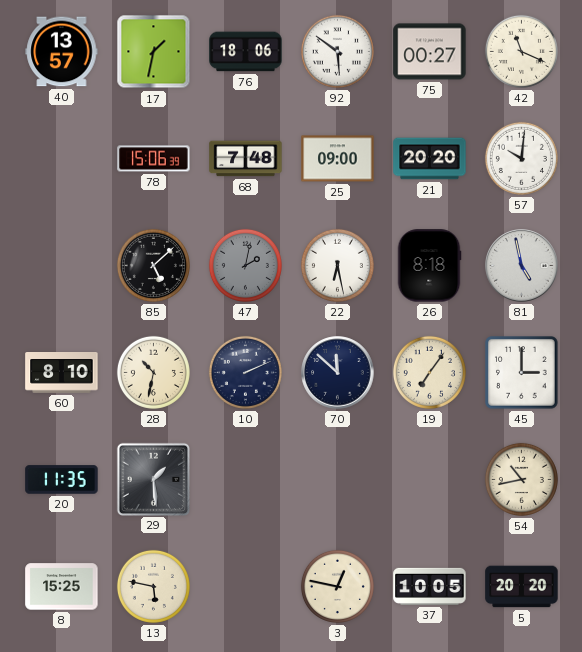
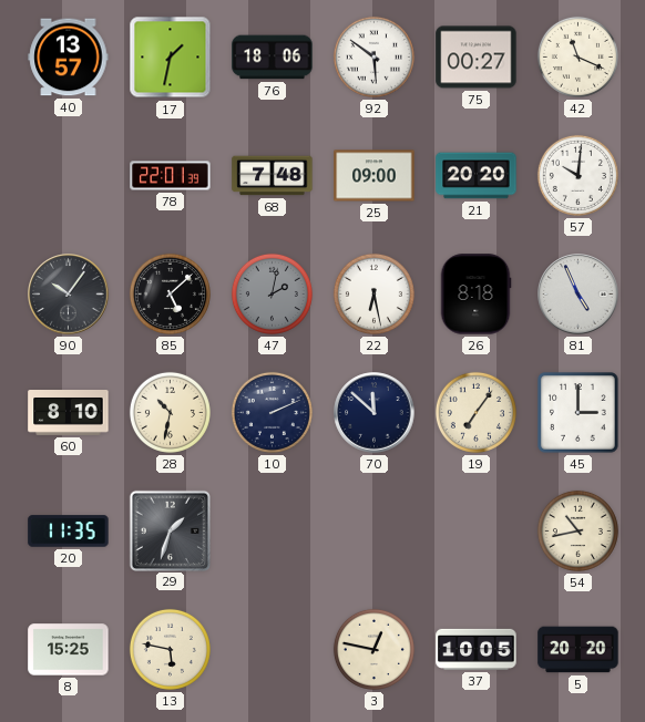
78: 15:06 -> 22:01 (171, 176)
90: none -> 10:06 (69, 295)
81: 4:58 -> 4:56 (579, 295)
29: 1:29 -> 1:33 (170, 530)
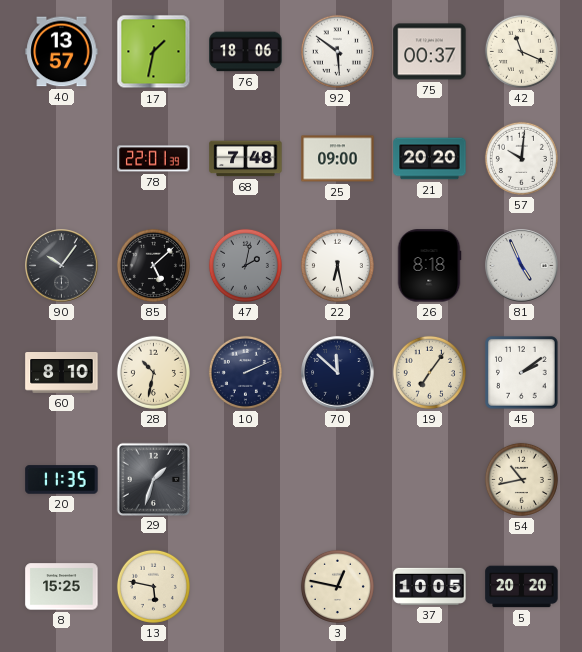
75: 00:27 -> 00:37 (430, 52)
45: 3:00 -> 2:09 (522, 373)
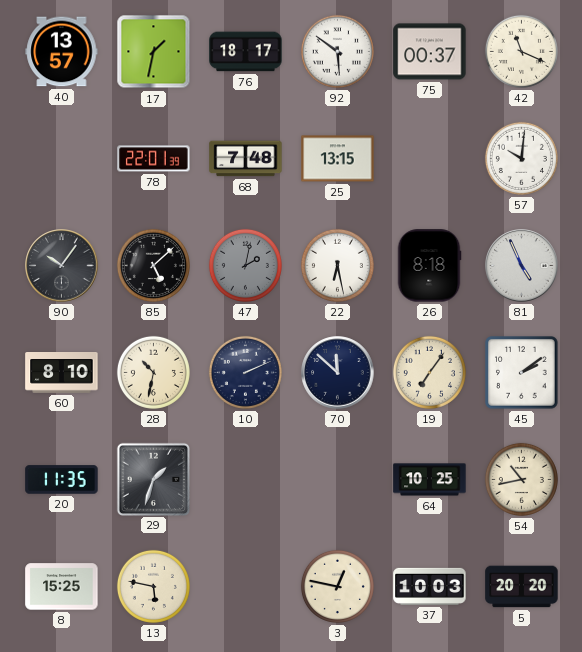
76: 18:06 -> 18:17 (246, 52)
25: 09:00 -> 13:15 (338, 159)
21: 20:20 -> none (430, 159)
64: none -> 10:25 (430, 480)
37: 10:05 -> 10:03 (430, 586)
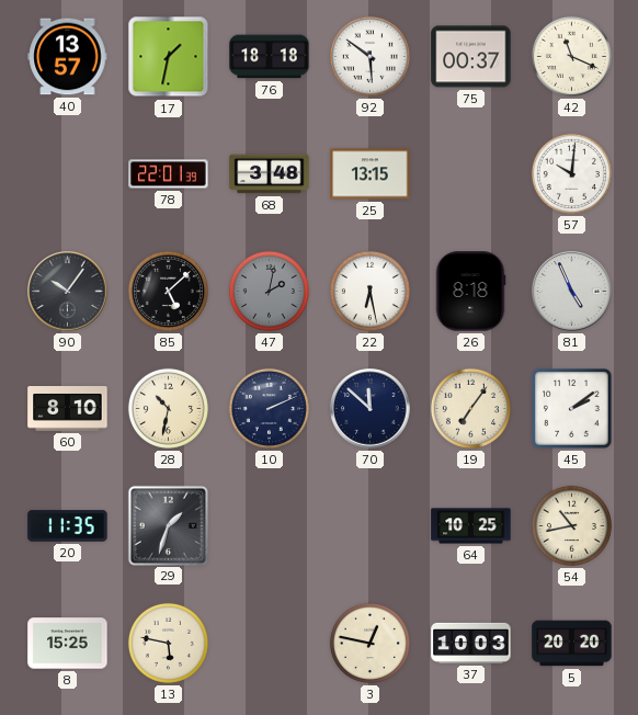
76: 18:17 -> 18:18 (270, 57)
68: 7:48 -> 3:48 (270, 174)
